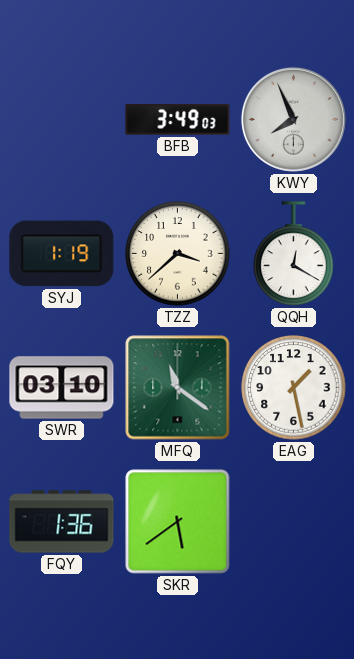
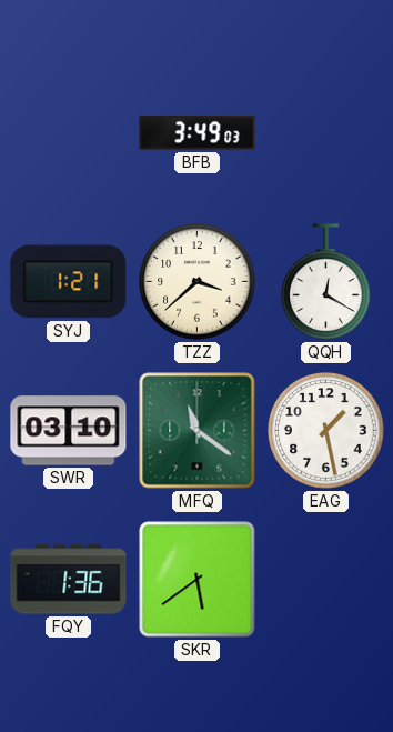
KWY: 7:56 -> none (293, 119)
SYJ: 1:19 -> 1:21 (69, 282)
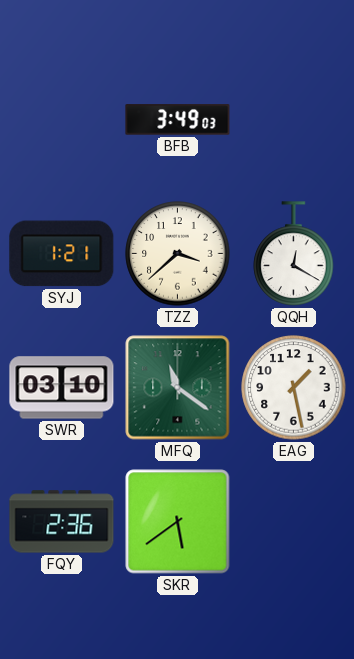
FQY: 1:36 -> 2:36 (62, 522)
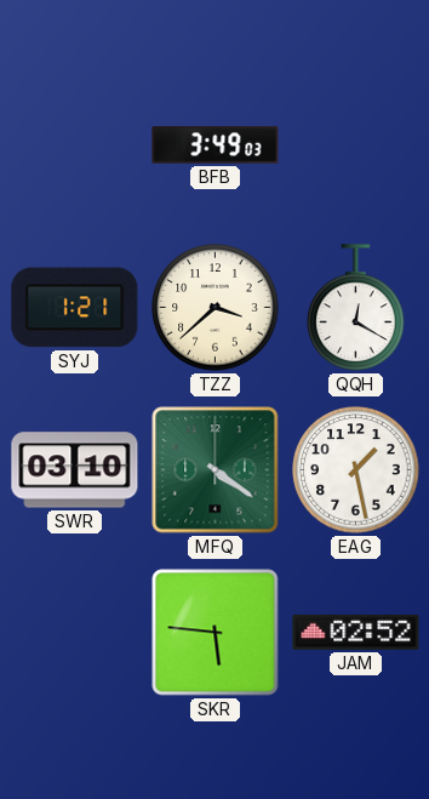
MFQ: 11:21 -> 4:21 (216, 470)
FQY: 2:36 -> none (62, 522)
SKR: 5:39 -> 5:46 (216, 633)
JAM: none -> 02:52 (356, 632)
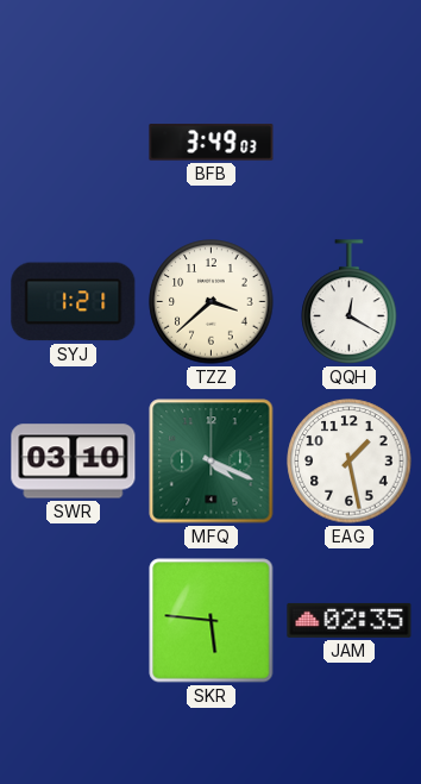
MFQ: 4:21 -> 4:19 (212, 462)
JAM: 02:52 -> 02:35 (350, 620)
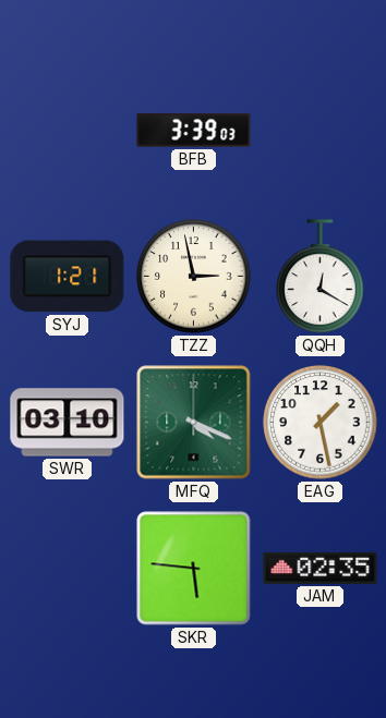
BFB: 3:49 -> 3:39 (194, 131)
TZZ: 3:38 -> 2:58 (194, 277)
